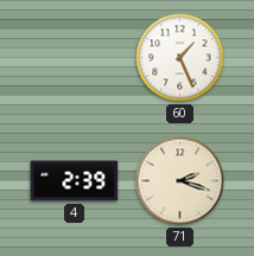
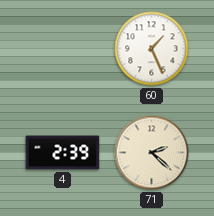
71: 2:18 -> 2:22 (152, 153)
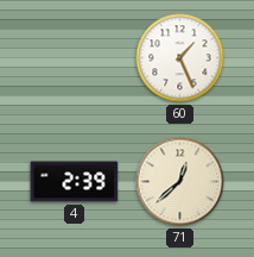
71: 2:22 -> 12:38 (180, 182)
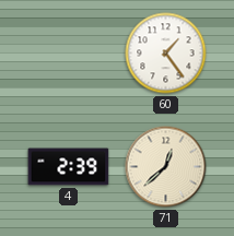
60: 1:26 -> 1:24 (166, 54)
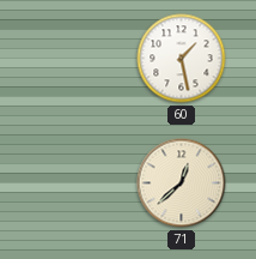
60: 1:24 -> 1:28 (182, 59)
4: 2:39 -> none (69, 167)
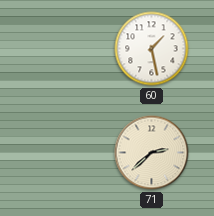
71: 12:38 -> 2:38 (152, 153)
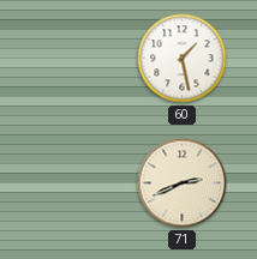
71: 2:38 -> 2:41 (183, 183)
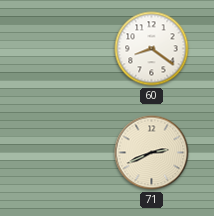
60: 1:28 -> 8:21 (152, 49)
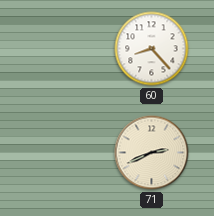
60: 8:21 -> 8:23 (152, 49)
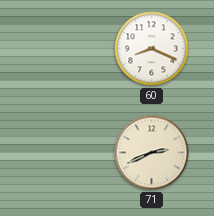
60: 8:23 -> 8:19 (152, 49)
